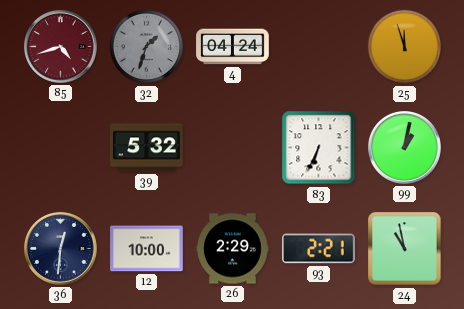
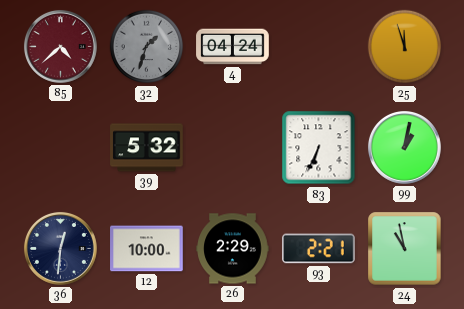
85: 4:42 -> 4:38 (60, 46)
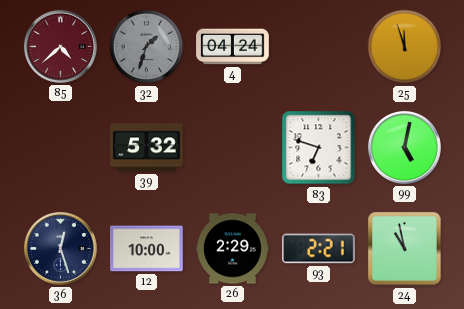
83: 6:34 -> 6:48 (319, 148)
99: 1:02 -> 5:02 (404, 147)
36: 12:31 -> 12:27 (60, 248)
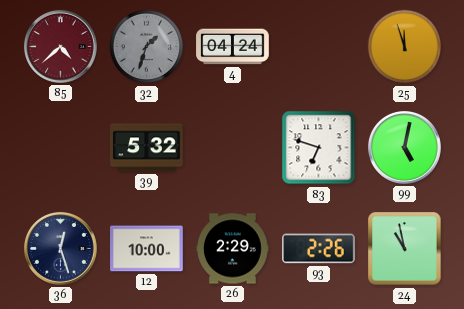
93: 2:21 -> 2:26 (319, 249)
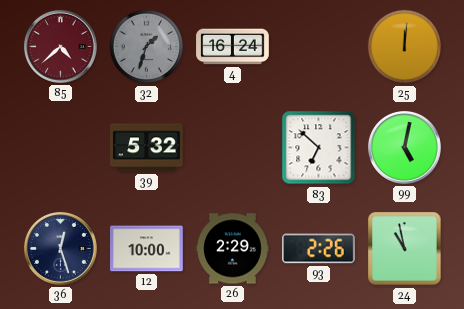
4: 04:24 -> 16:24 (233, 47)
25: 11:57 -> 12:01 (405, 47)
83: 6:48 -> 6:52 (319, 148)
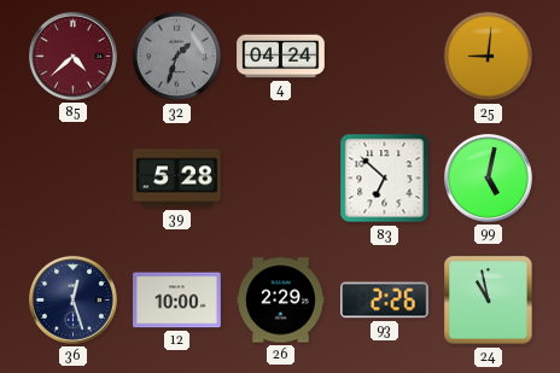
4: 16:24 -> 04:24 (281, 57)
25: 12:01 -> 9:01 (489, 57)
39: 5:32 -> 5:28 (177, 179)
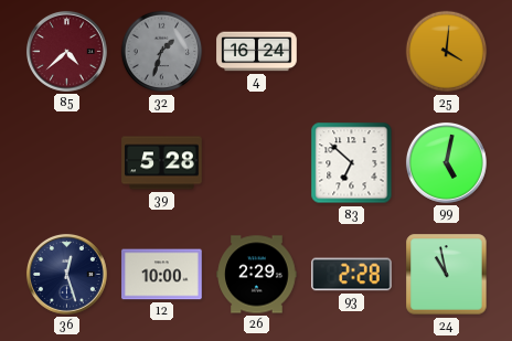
4: 04:24 -> 16:24 (257, 52)
25: 9:01 -> 4:01 (447, 52)
93: 2:26 -> 2:28 (352, 275)
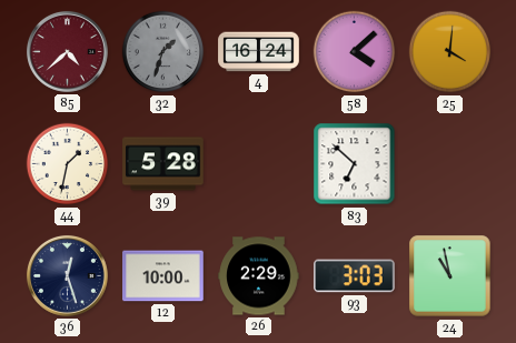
58: none -> 4:08 (355, 52)
44: none -> 1:32 (68, 164)
99: 5:02 -> none (446, 162)
93: 2:28 -> 3:03 (355, 276)
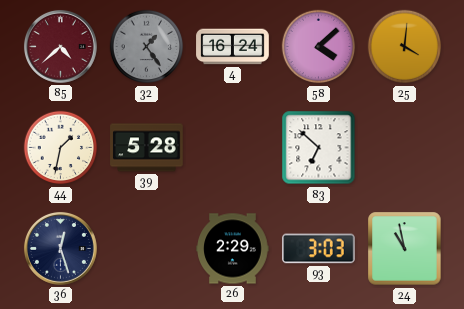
32: 1:33 -> 1:24 (147, 47)
12: 10:00 -> none (163, 276)
